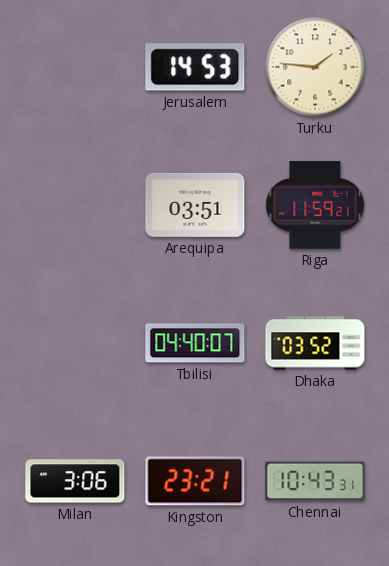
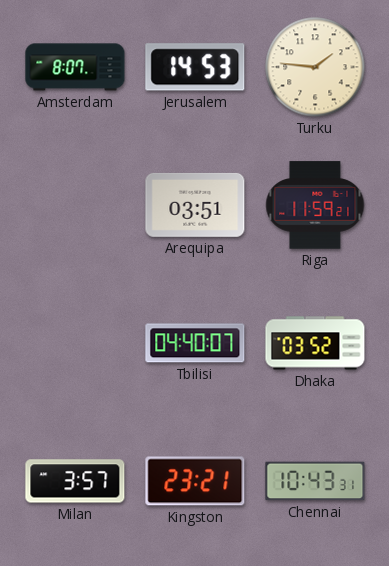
Amsterdam: none -> 8:07 (75, 67)
Milan: 3:06 -> 3:57 (75, 481)
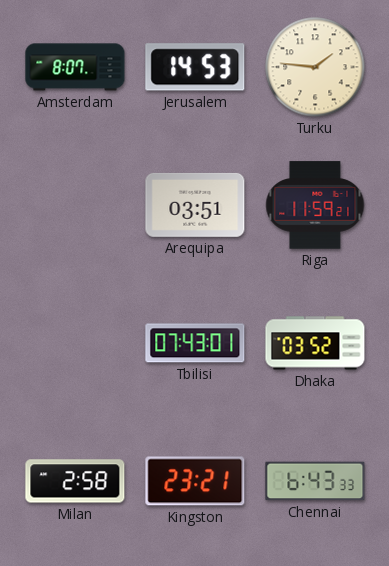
Tbilisi: 04:40 -> 07:43 (195, 343)
Milan: 3:57 -> 2:58 (75, 481)
Chennai: 10:43 -> 6:43 (315, 481)
